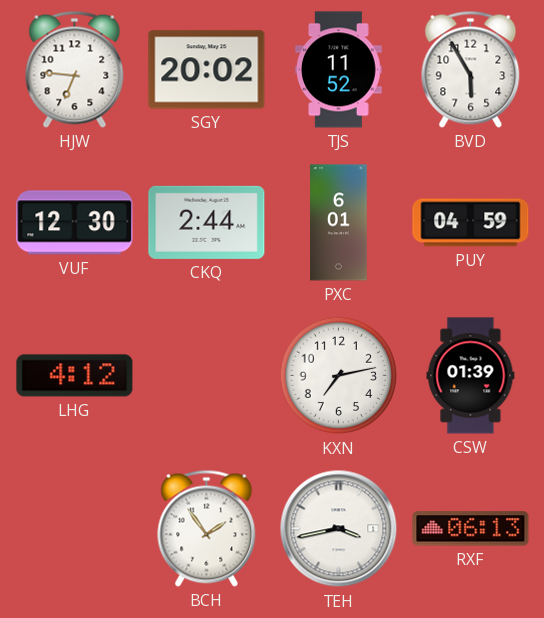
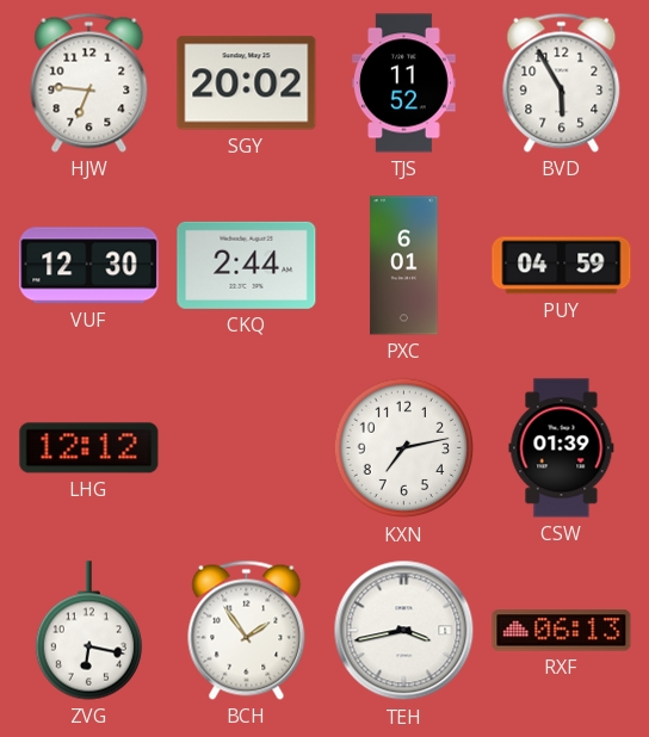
LHG: 4:12 -> 12:12 (89, 448)
ZVG: none -> 6:17 (88, 631)
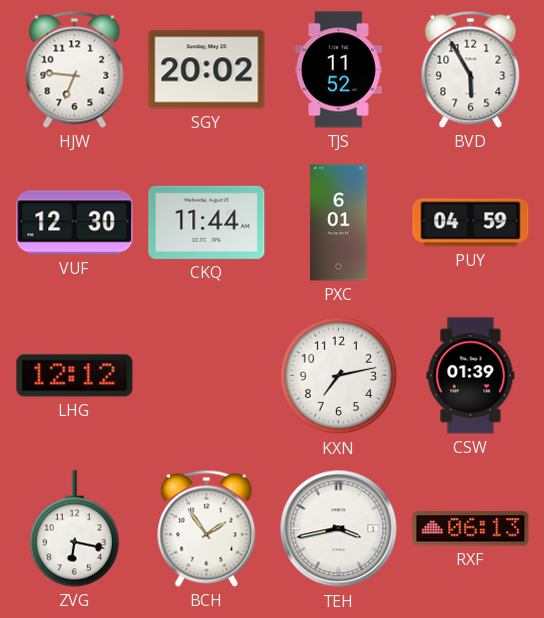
CKQ: 2:44 -> 11:44 (207, 222)
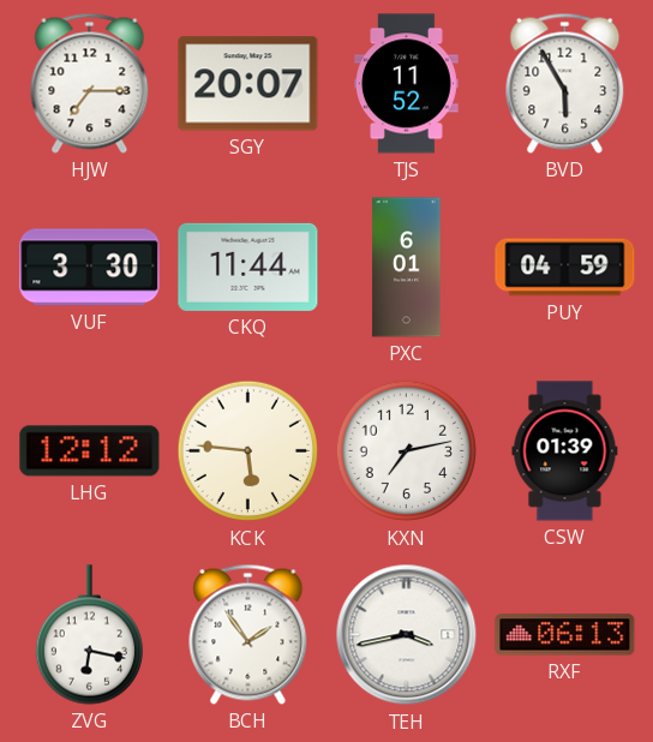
HJW: 6:46 -> 7:15 (90, 83)
SGY: 20:02 -> 20:07 (248, 84)
VUF: 12:30 -> 3:30 (90, 268)
KCK: none -> 5:46 (248, 451)
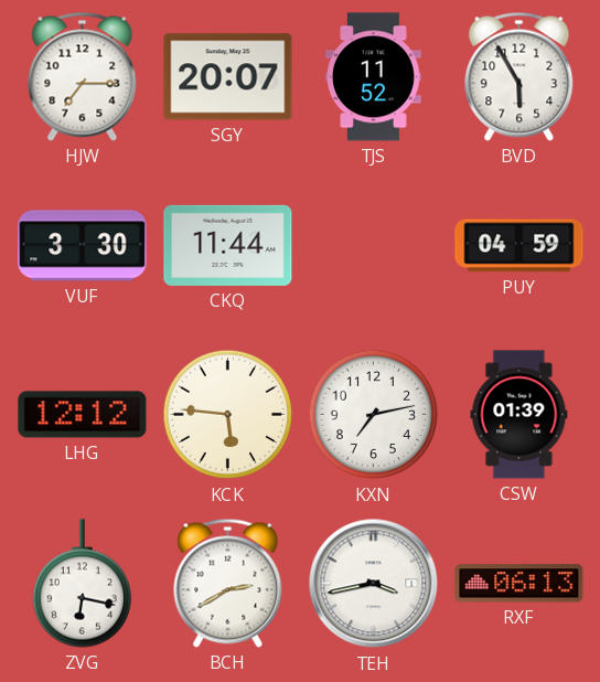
PXC: 6:01 -> none (407, 268)
BCH: 1:54 -> 2:40 (228, 583)
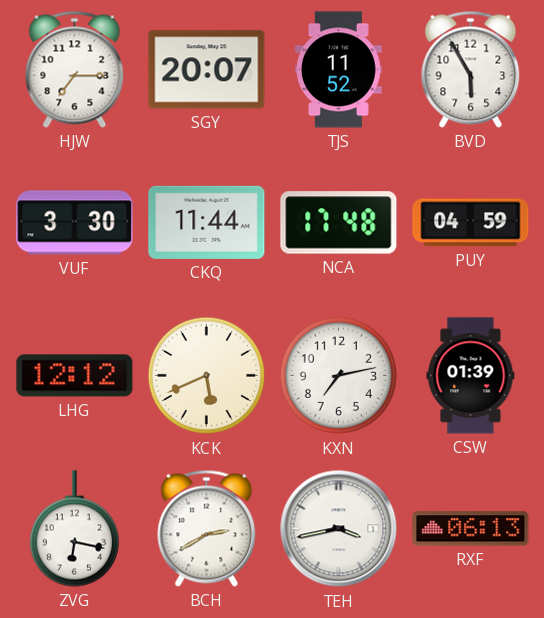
NCA: none -> 17:48 (339, 223)
KCK: 5:46 -> 5:41 (207, 376)
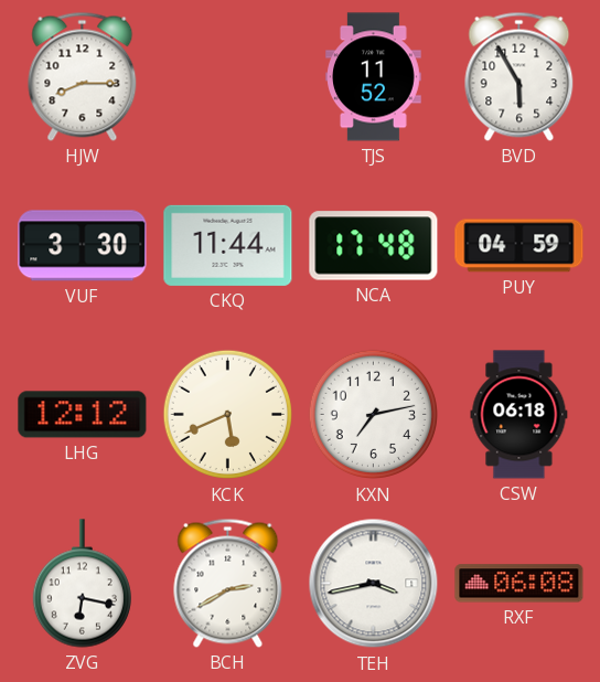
HJW: 7:15 -> 8:15 (83, 76)
SGY: 20:07 -> none (207, 70)
CSW: 01:39 -> 06:18 (519, 415)
RXF: 06:13 -> 06:08 (519, 584)
